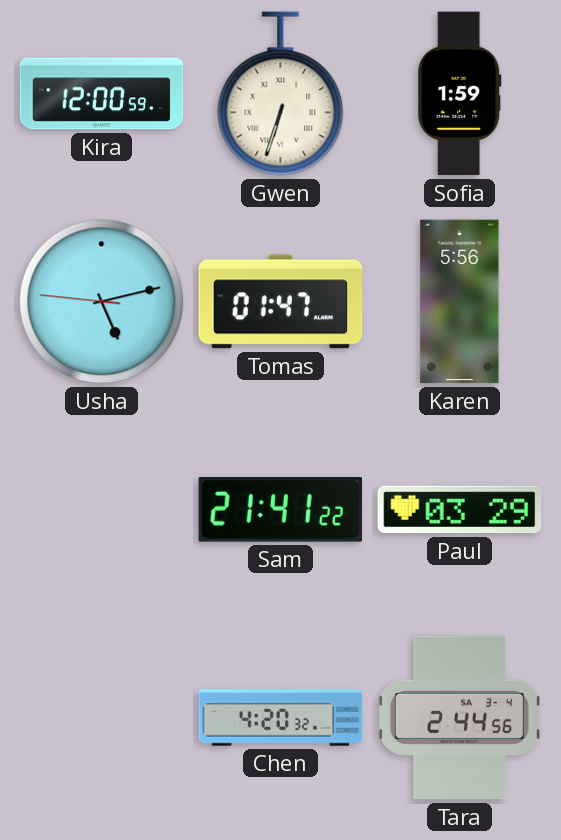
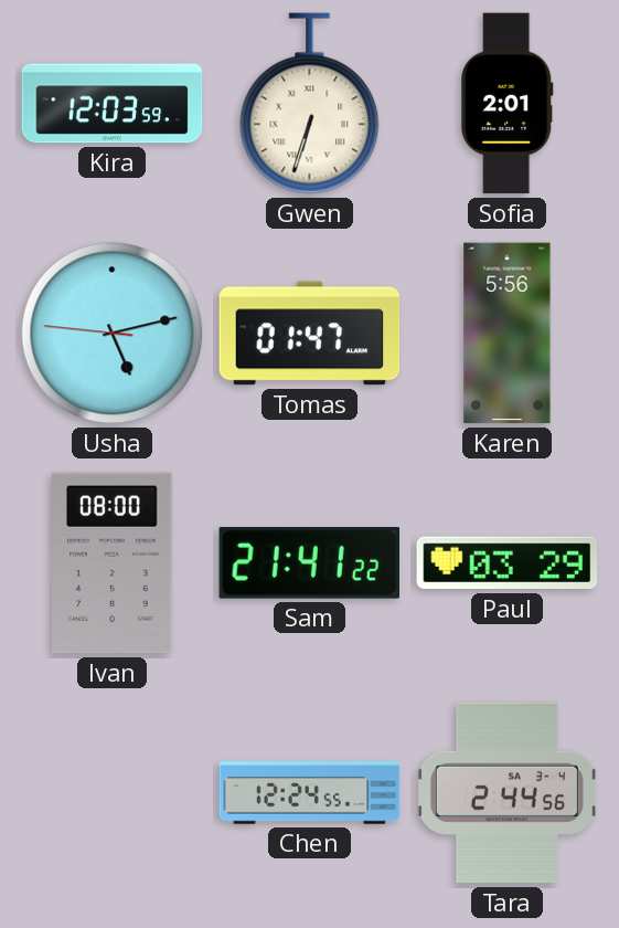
Kira: 12:00 -> 12:03 (113, 104)
Sofia: 1:59 -> 2:01 (508, 104)
Ivan: none -> 08:00 (113, 563)
Chen: 4:20 -> 12:24 (310, 793)
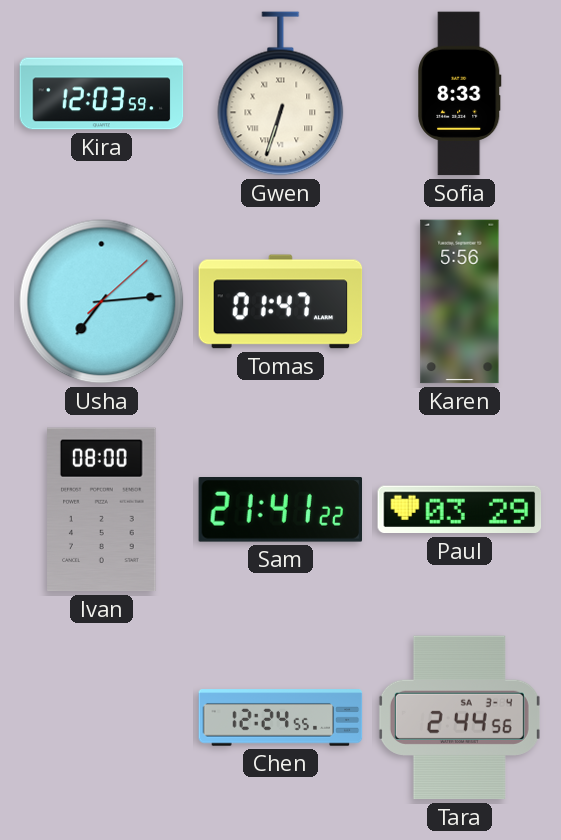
Sofia: 2:01 -> 8:33 (460, 94)
Usha: 5:12 -> 7:14 (102, 302)
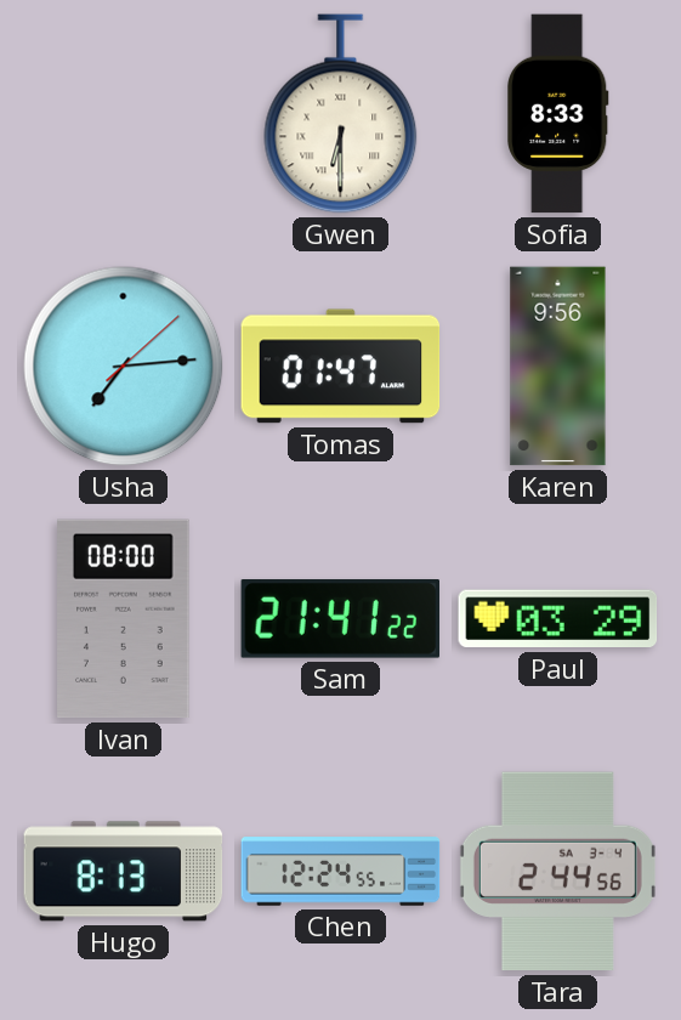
Kira: 12:03 -> none (102, 94)
Gwen: 6:33 -> 6:30 (341, 114)
Karen: 5:56 -> 9:56 (558, 367)
Hugo: none -> 8:13 (124, 872)
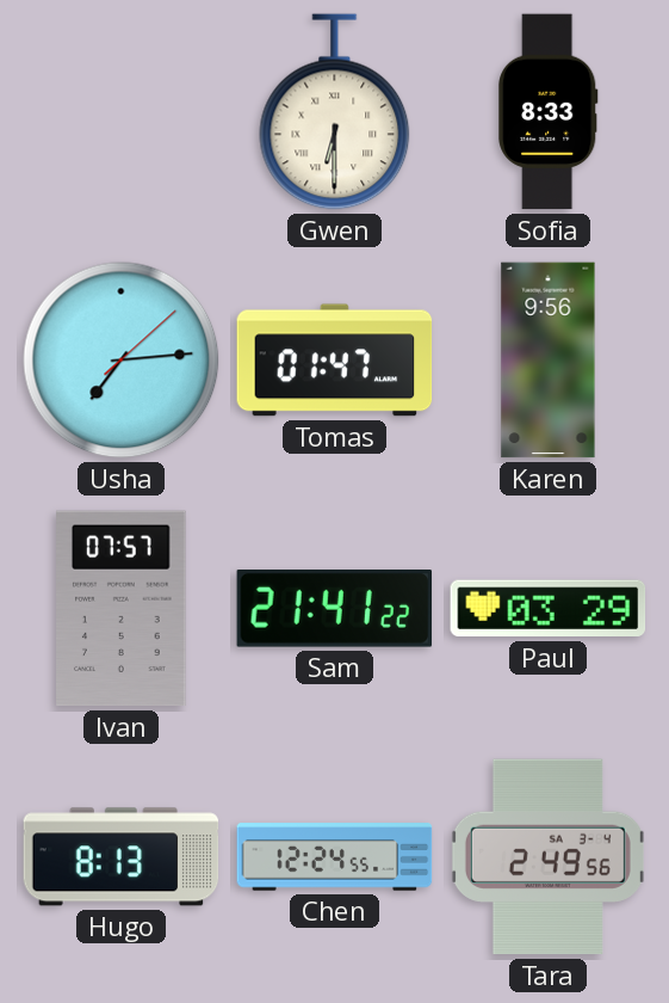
Ivan: 08:00 -> 07:57 (122, 609)
Tara: 2:44 -> 2:49 (547, 857)
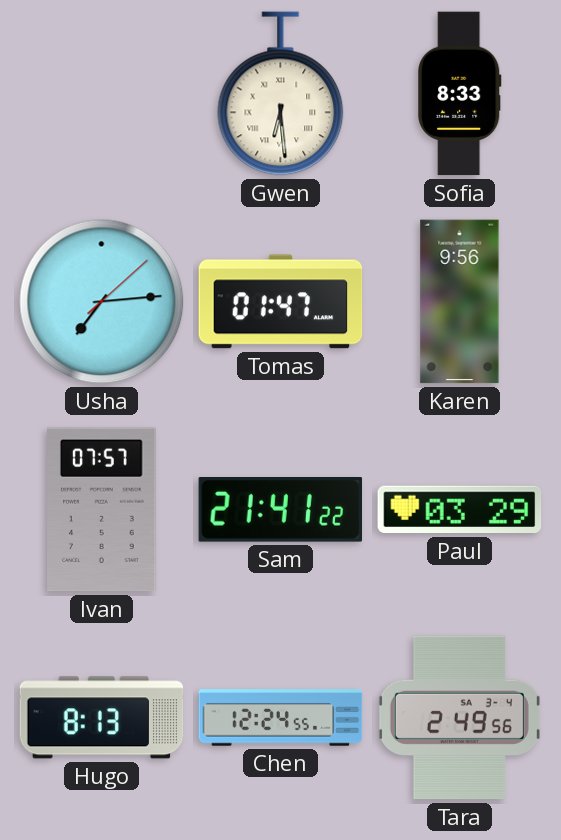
Gwen: 6:30 -> 6:29 (281, 94)
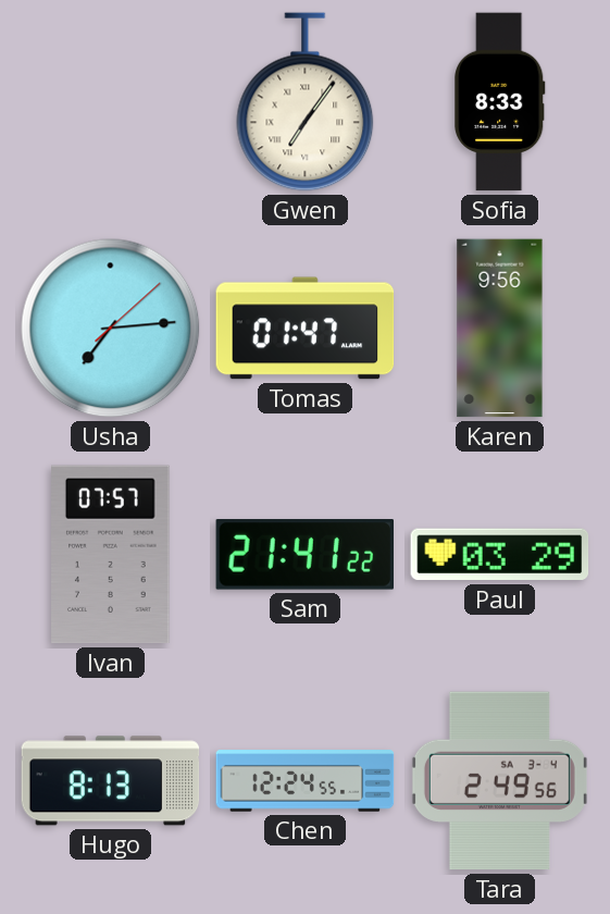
Gwen: 6:29 -> 7:06 (306, 102)
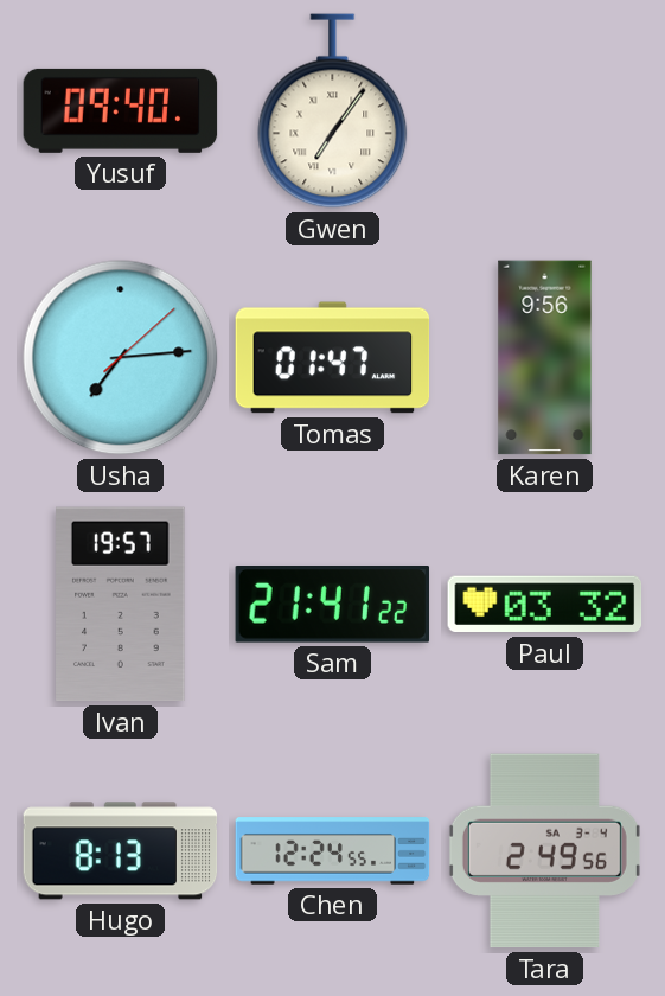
Yusuf: none -> 09:40 (121, 110)
Sofia: 8:33 -> none (500, 102)
Ivan: 07:57 -> 19:57 (121, 605)
Paul: 03:29 -> 03:32 (545, 605)
